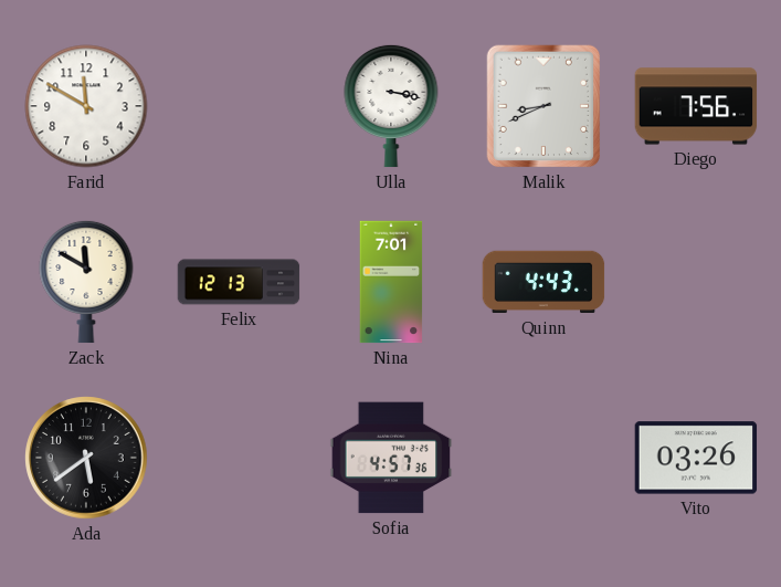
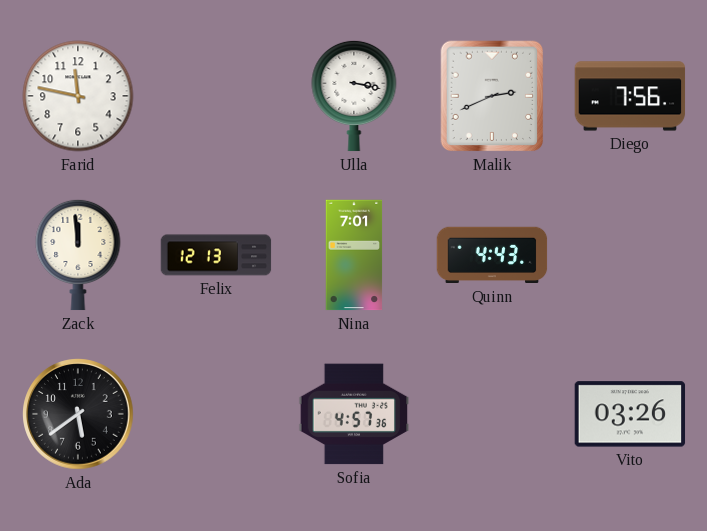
Farid: 11:50 -> 11:47 (78, 96)
Malik: 8:41 -> 2:41 (492, 96)
Zack: 11:50 -> 11:59 (78, 255)
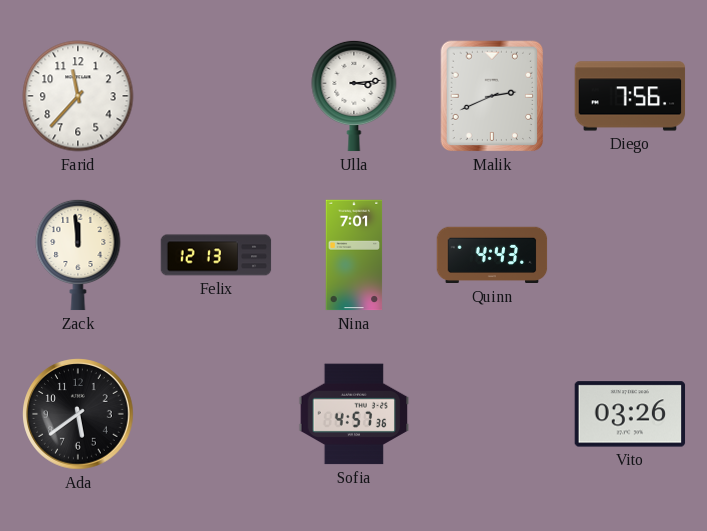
Farid: 11:47 -> 11:37 (78, 96)
Ulla: 3:17 -> 3:14 (354, 96)
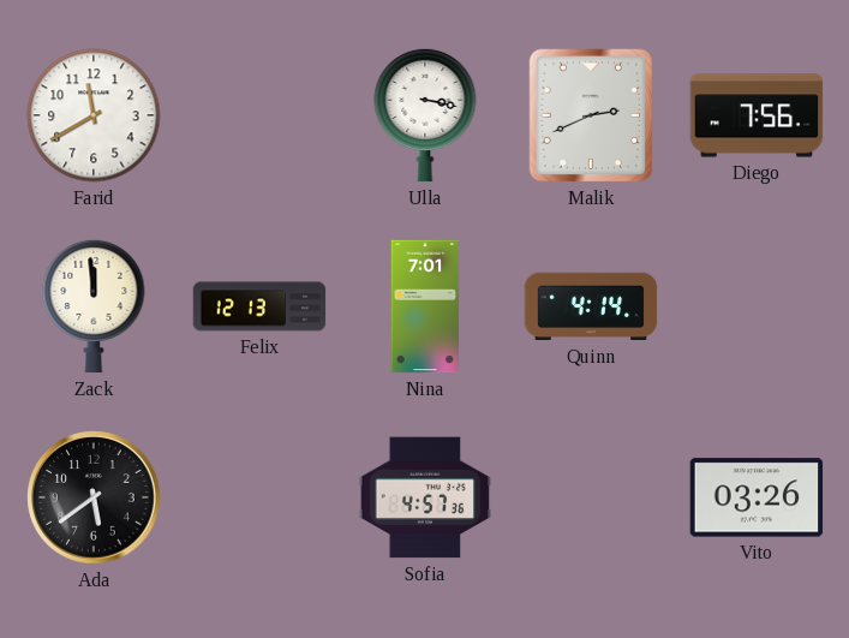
Farid: 11:37 -> 11:40 (94, 115)
Ulla: 3:14 -> 3:17 (425, 115)
Quinn: 4:43 -> 4:14 (591, 306)
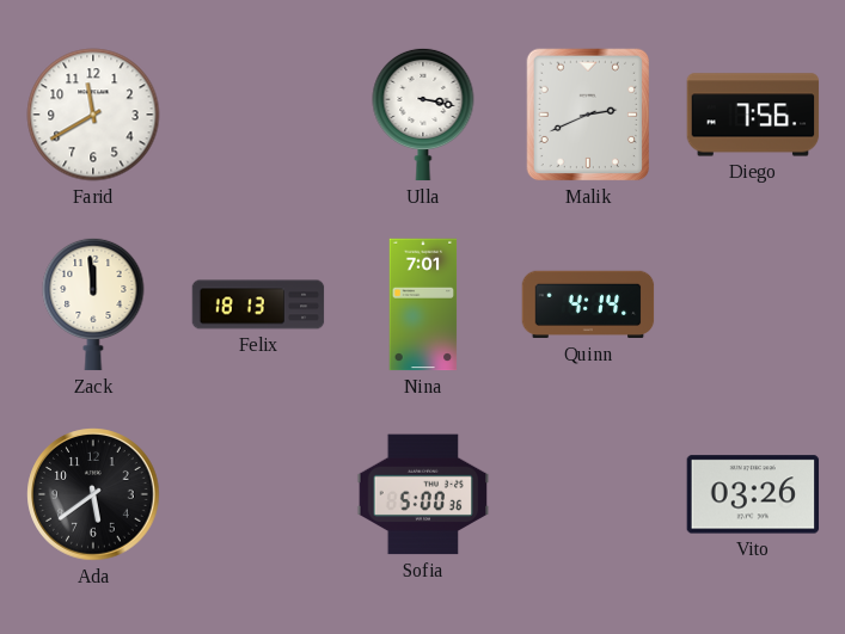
Felix: 12:13 -> 18:13 (258, 304)
Sofia: 4:57 -> 5:00 (423, 494)
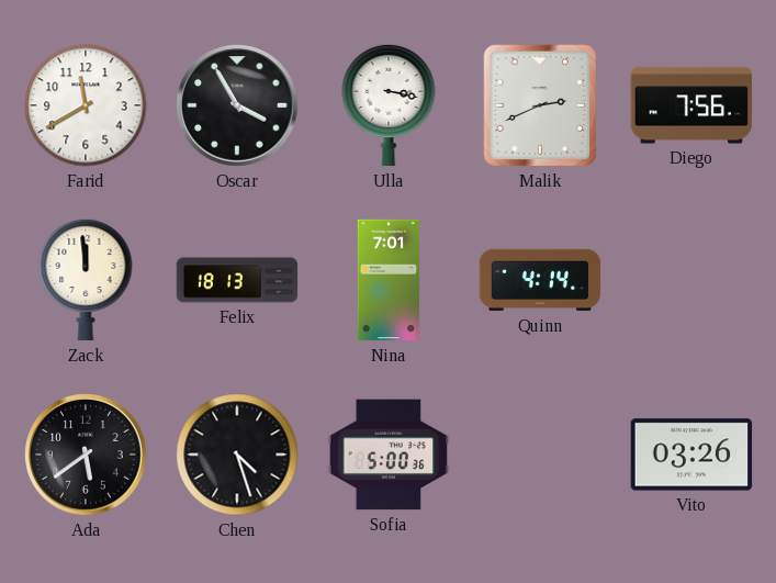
Oscar: none -> 3:55 (237, 105)
Chen: none -> 4:27 (237, 455)
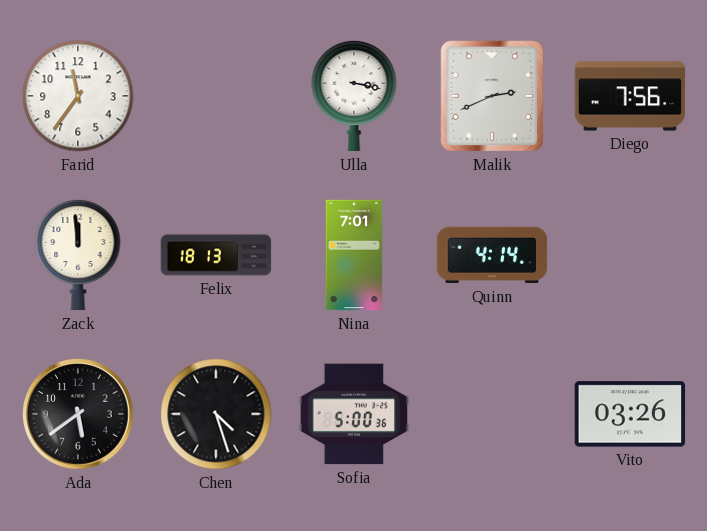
Farid: 11:40 -> 11:36 (78, 96)
Oscar: 3:55 -> none (237, 105)
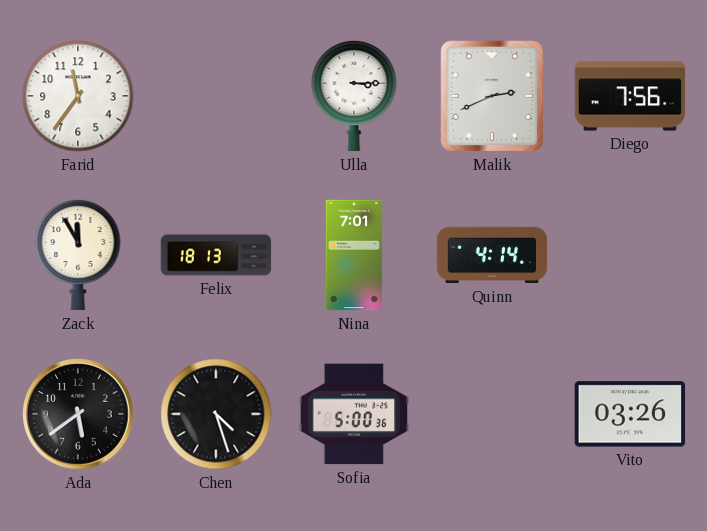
Ulla: 3:17 -> 3:15 (354, 96)
Zack: 11:59 -> 11:55 (78, 255)
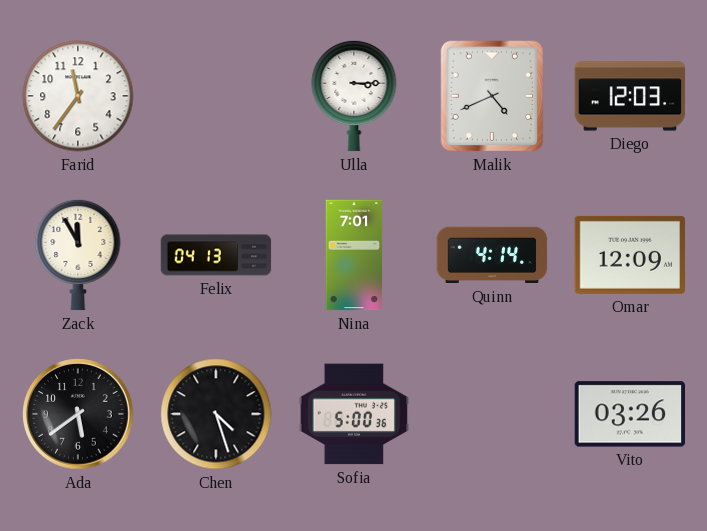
Malik: 2:41 -> 4:41 (492, 96)
Diego: 7:56 -> 12:03 (630, 96)
Felix: 18:13 -> 04:13 (216, 255)
Omar: none -> 12:09 (630, 255)
